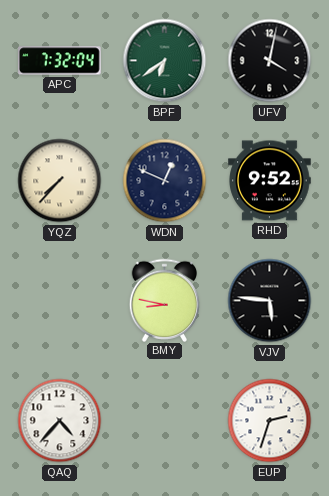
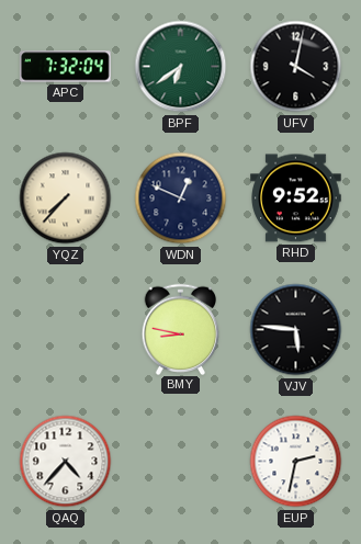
EUP: 2:33 -> 2:32 (296, 462)
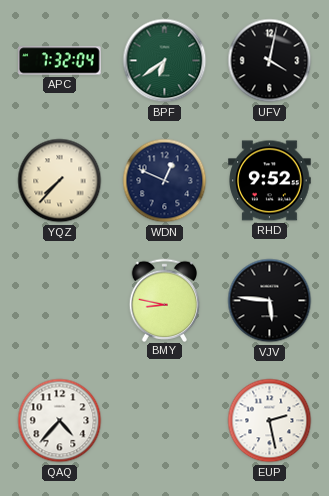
EUP: 2:32 -> 2:28 (270, 421)
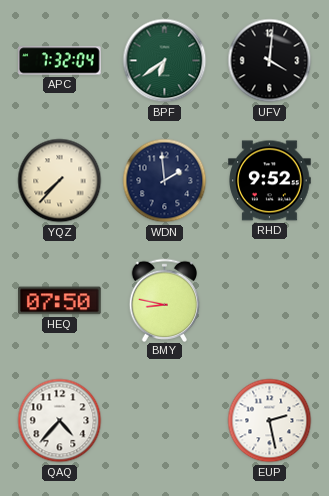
UFV: 4:02 -> 4:01 (270, 61)
WDN: 12:49 -> 1:59 (165, 181)
HEQ: none -> 07:50 (60, 301)
VJV: 5:46 -> none (270, 301)
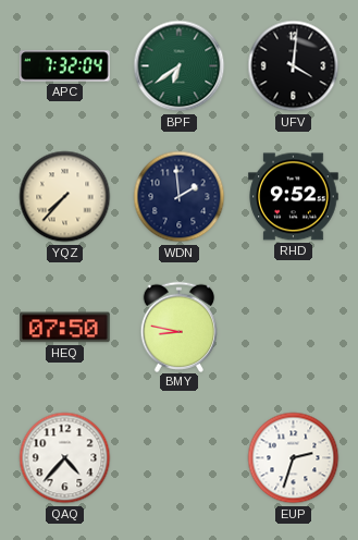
EUP: 2:28 -> 2:33 (294, 458)
